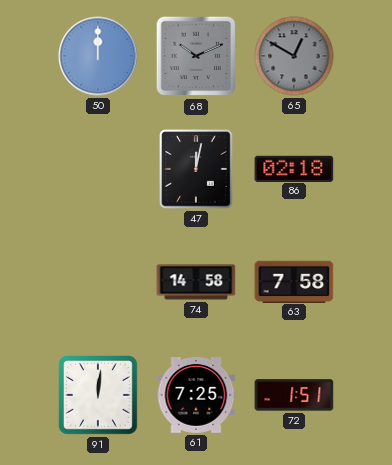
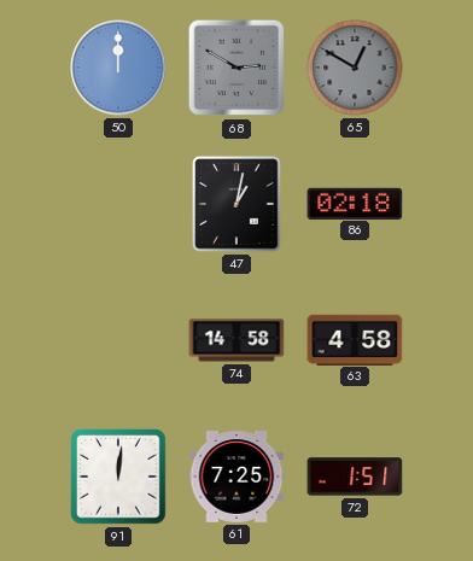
68: 10:11 -> 2:50 (237, 68)
47: 12:02 -> 1:02 (237, 204)
63: 7:58 -> 4:58 (355, 339)
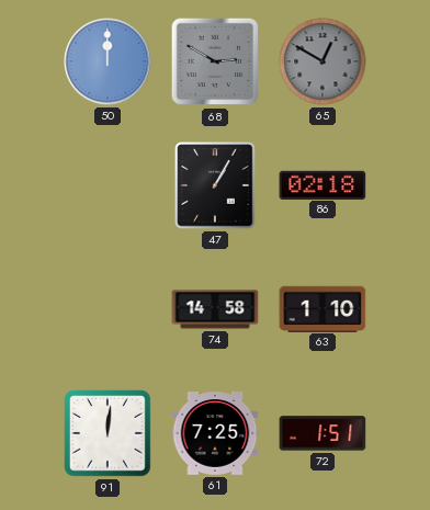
47: 1:02 -> 1:05 (215, 185)
63: 4:58 -> 1:10 (322, 308)
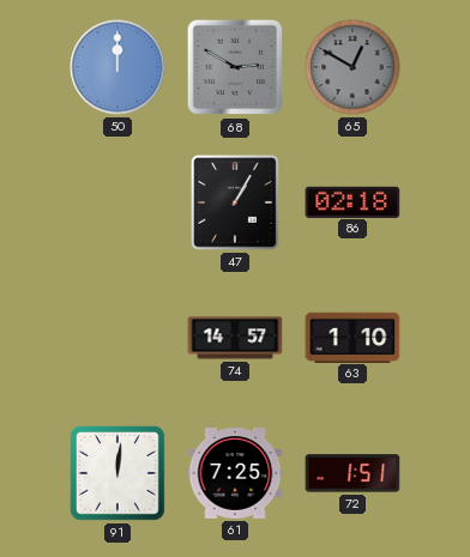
74: 14:58 -> 14:57 (235, 338)
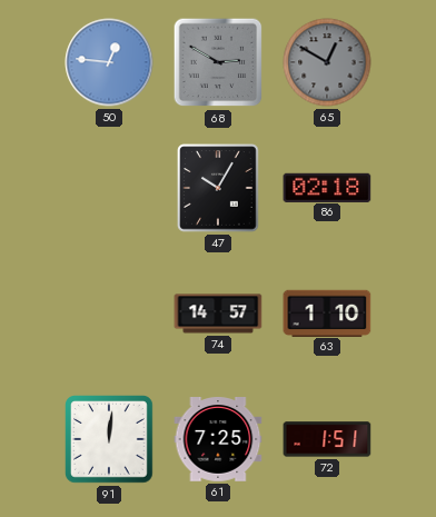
50: 12:00 -> 12:46 (109, 62)
47: 1:05 -> 10:05 (218, 188)
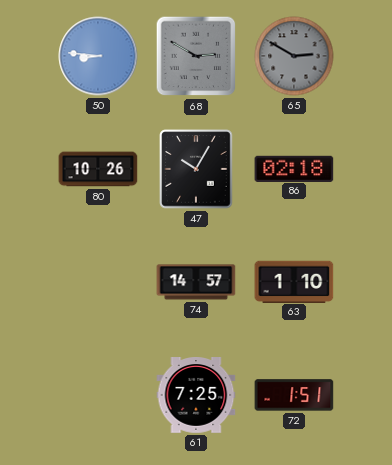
50: 12:46 -> 8:46 (98, 56)
65: 12:50 -> 2:50 (294, 56)
80: none -> 10:26 (98, 169)
91: 12:01 -> none (110, 440)
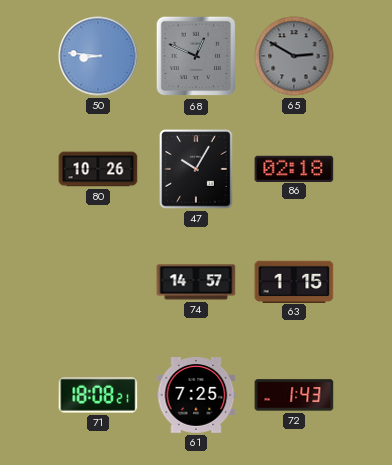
68: 2:50 -> 12:49 (196, 56)
63: 1:10 -> 1:15 (294, 281)
71: none -> 18:08 (98, 396)
72: 1:51 -> 1:43 (294, 395)
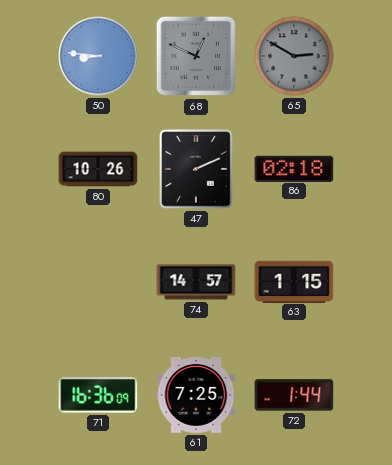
47: 10:05 -> 2:11 (196, 169)
71: 18:08 -> 16:36 (98, 396)
72: 1:43 -> 1:44 (294, 395)
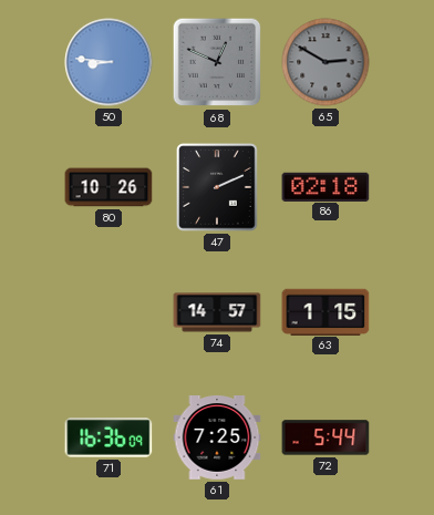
72: 1:44 -> 5:44 (325, 437)
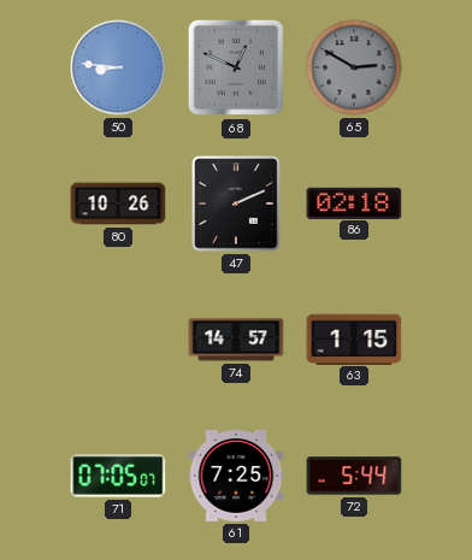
71: 16:36 -> 07:05 (118, 477)
